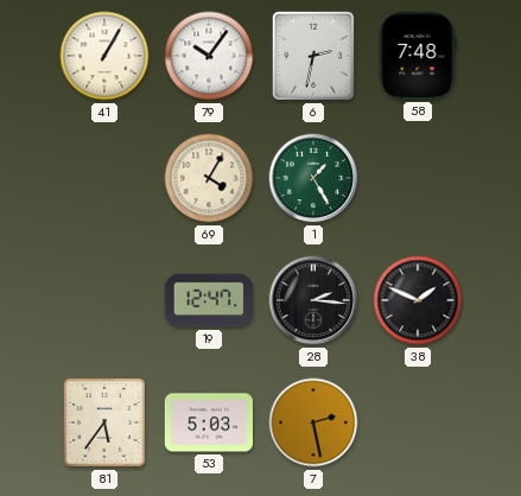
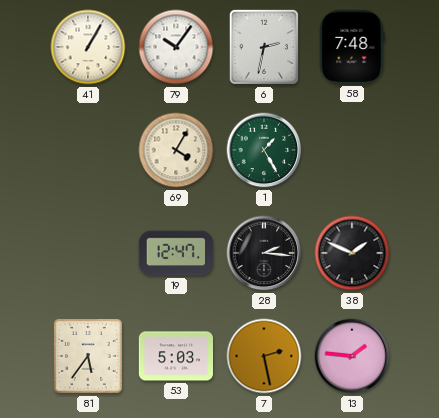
13: none -> 1:46 (352, 356)
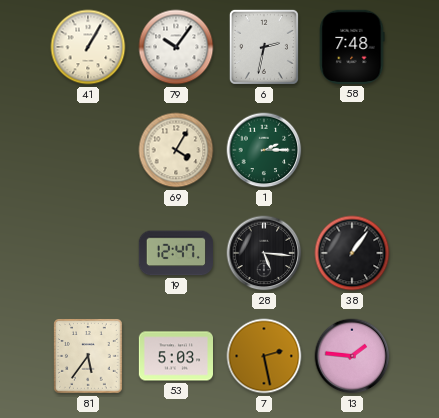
1: 1:25 -> 2:15 (264, 150)
28: 2:16 -> 5:16 (264, 253)
38: 1:49 -> 1:06 (352, 253)
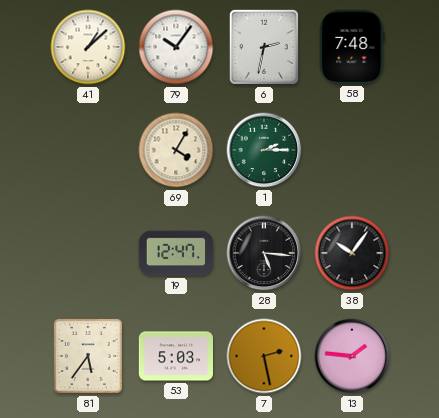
41: 1:05 -> 1:08 (88, 47)
38: 1:06 -> 10:06 (352, 253)
